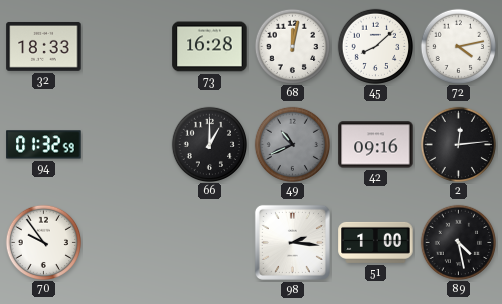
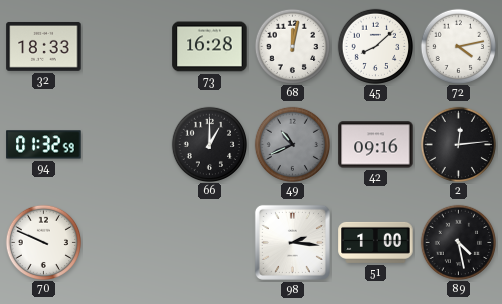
70: 9:54 -> 9:49 (43, 242)
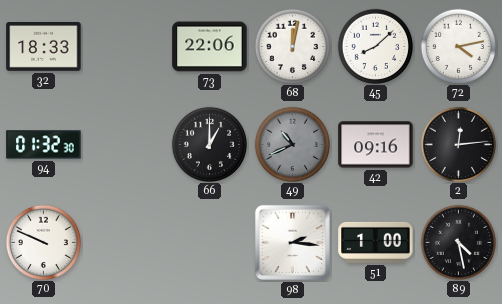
73: 16:28 -> 22:06 (210, 47)
94: 01:32:59 -> 01:32:30 (44, 145)
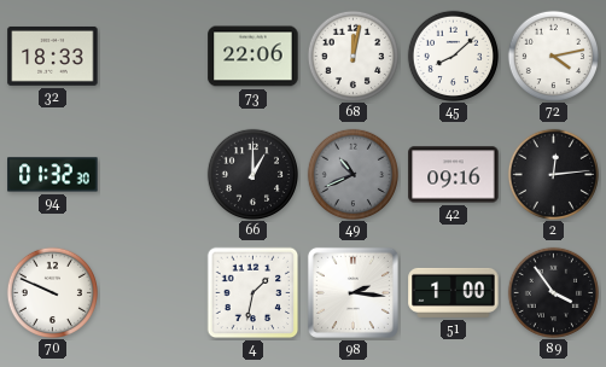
4: none -> 1:32 (254, 293)
89: 4:28 -> 3:54 (553, 292)
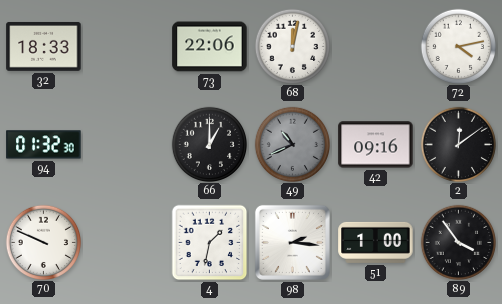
45: 8:08 -> none (453, 56)
2: 12:14 -> 12:09 (458, 144)
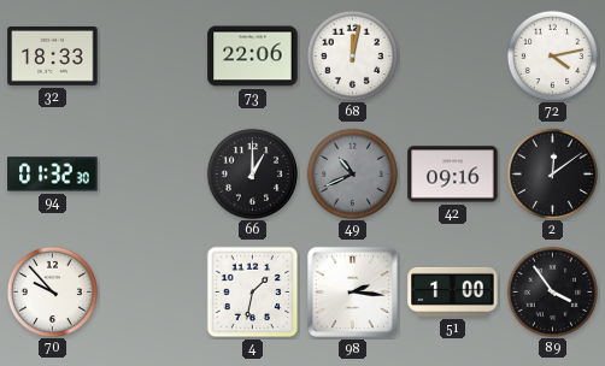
70: 9:49 -> 9:53 (52, 291)
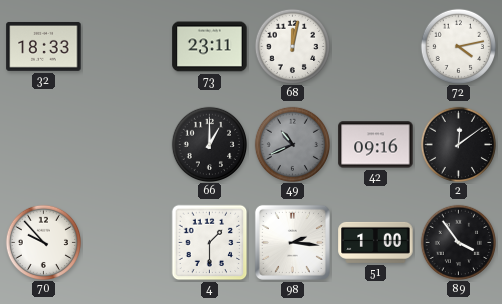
73: 22:06 -> 23:11 (210, 47)
94: 01:32 -> none (53, 175)
4: 1:32 -> 1:30 (210, 243)
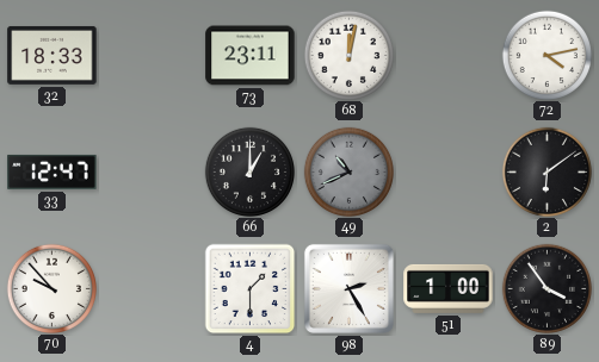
33: none -> 12:47 (53, 171)
42: 09:16 -> none (376, 145)
2: 12:09 -> 6:09 (546, 171)
98: 2:16 -> 2:25 (348, 288)
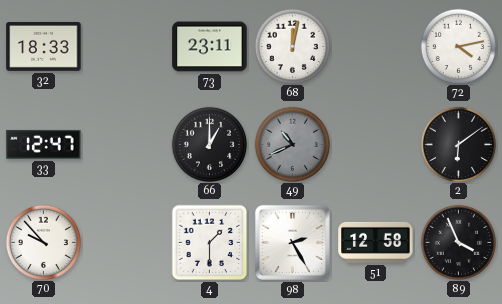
51: 1:00 -> 12:58 (376, 242)
89: 3:54 -> 3:56 (458, 242)
